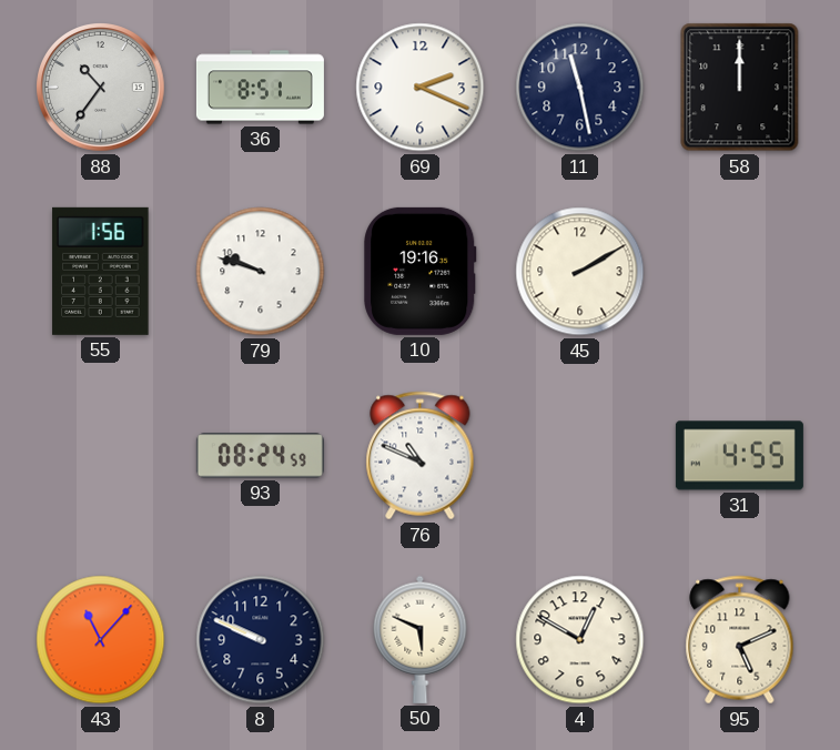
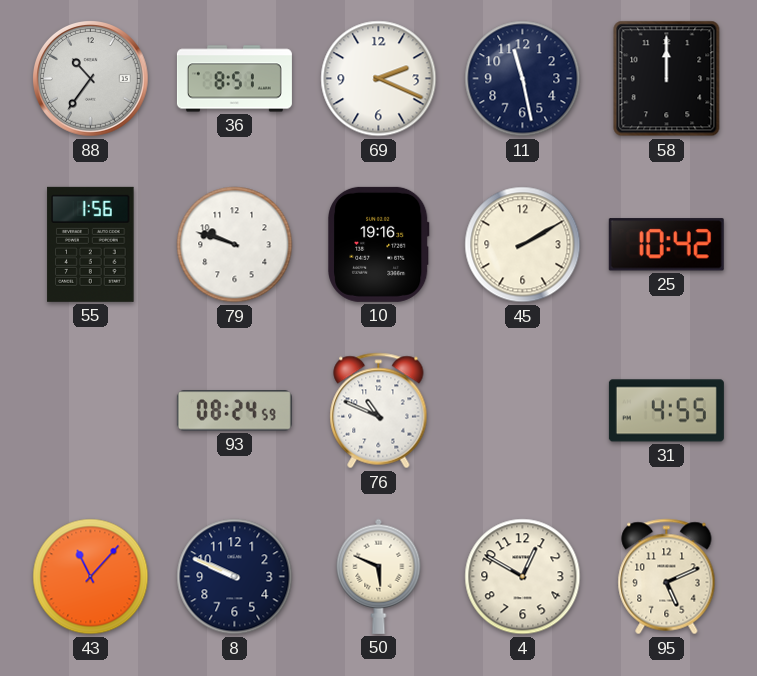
25: none -> 10:42 (666, 245)
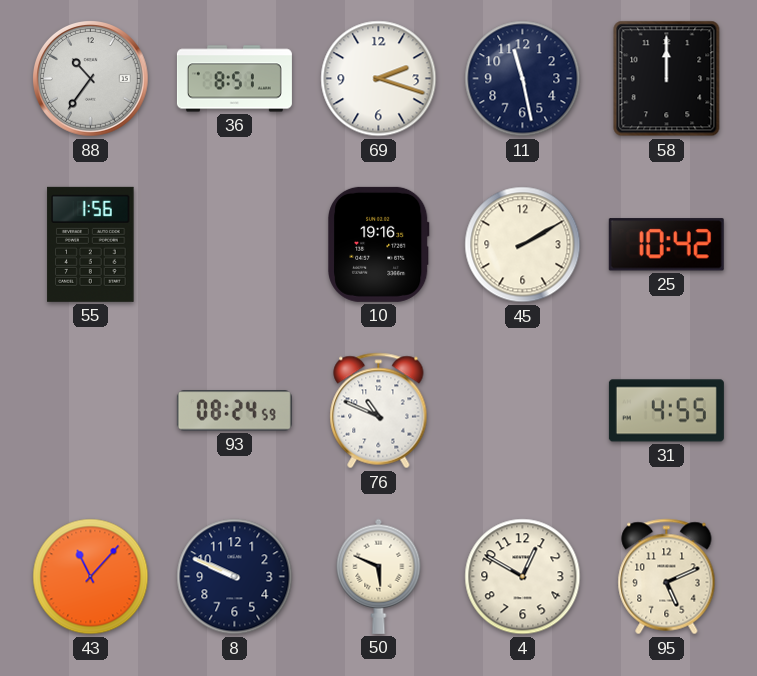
69: 2:19 -> 2:18 (379, 79)
79: 9:48 -> none (235, 245)
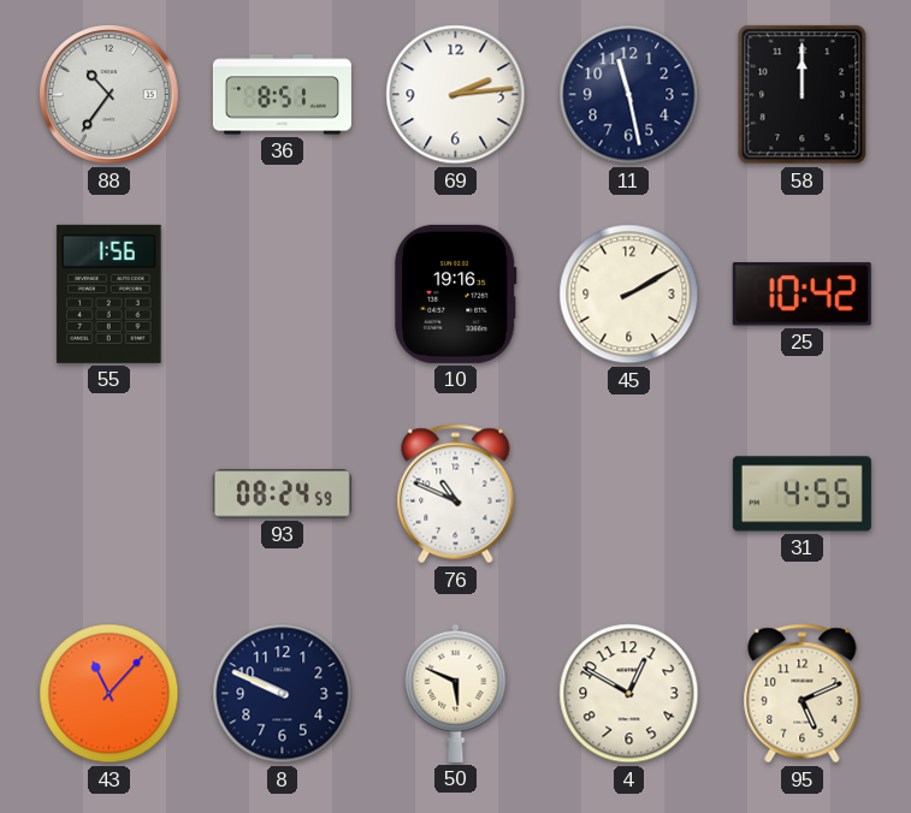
69: 2:18 -> 2:14 (456, 95)
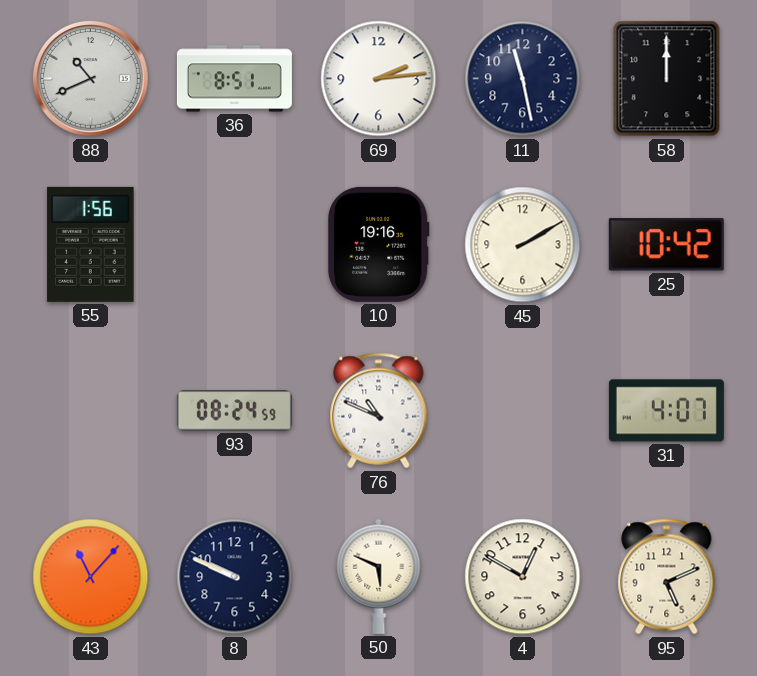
88: 10:36 -> 10:41 (91, 79)
31: 4:55 -> 4:07 (666, 411)
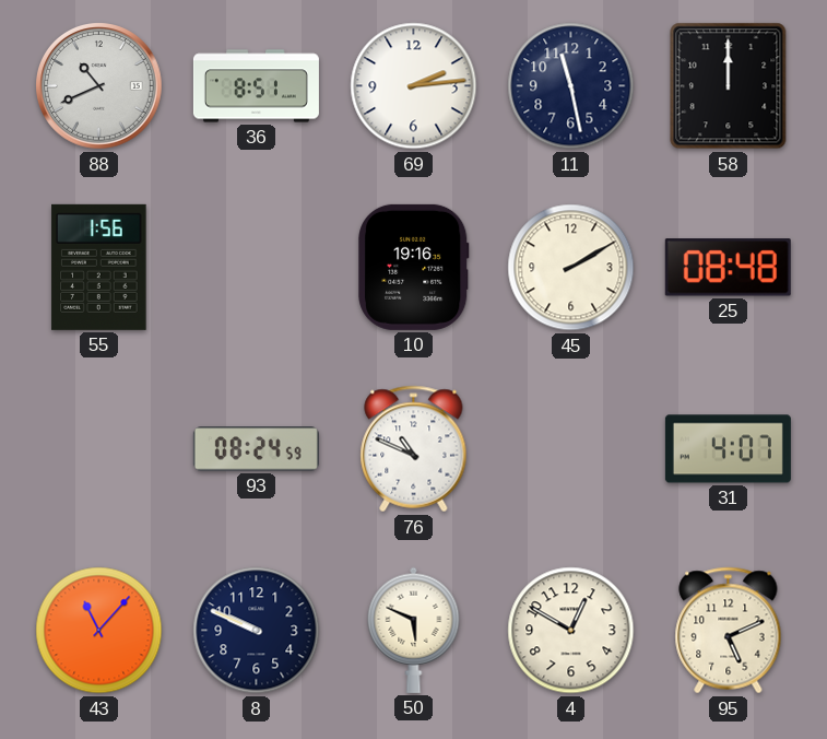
25: 10:42 -> 08:48 (728, 268)
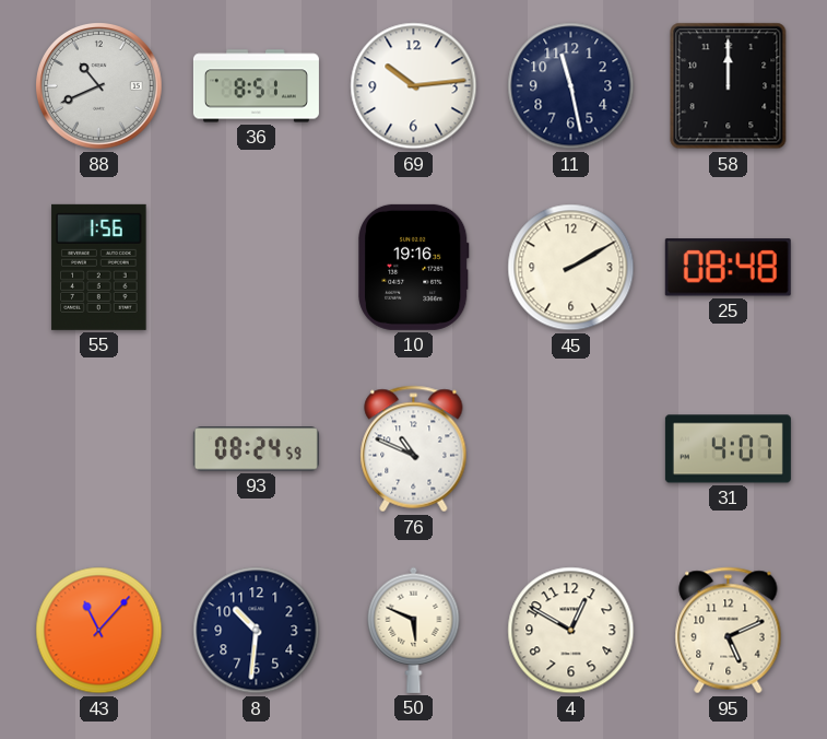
69: 2:14 -> 10:14 (414, 86)
8: 9:49 -> 10:31 (257, 631)
